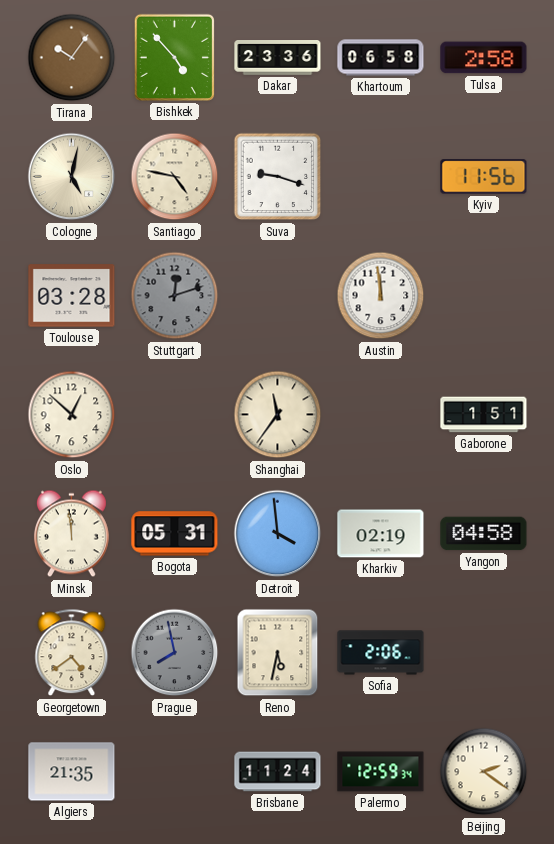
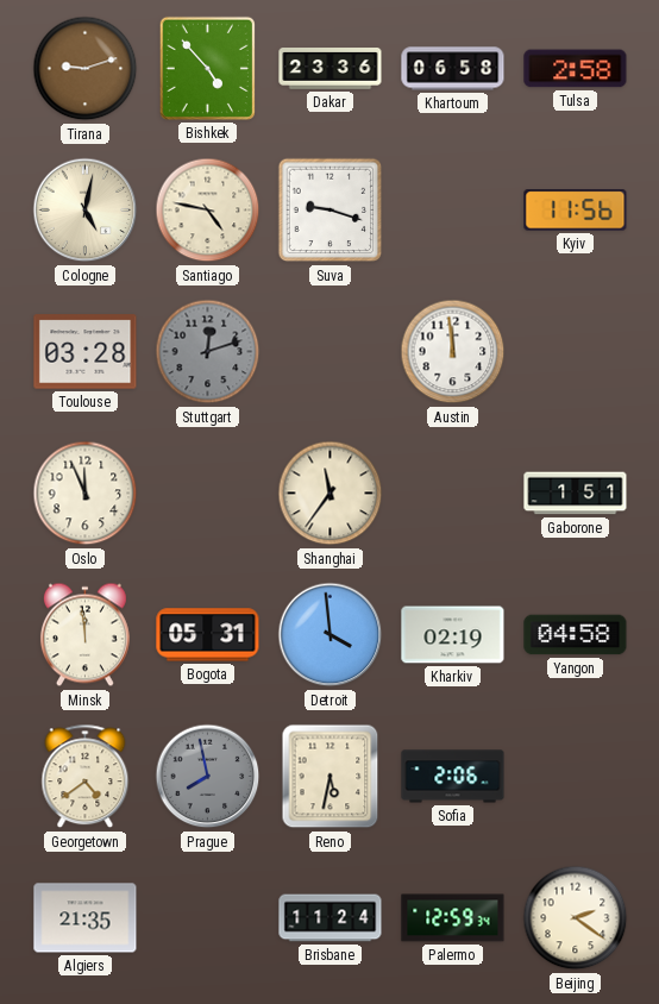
Tirana: 10:06 -> 9:12 (86, 69)
Oslo: 12:52 -> 11:56 (86, 494)
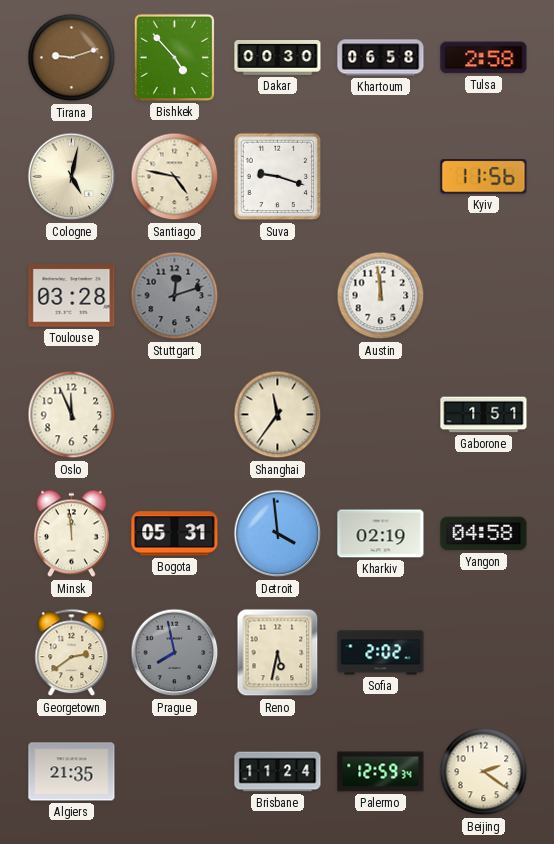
Dakar: 23:36 -> 00:30 (278, 58)
Georgetown: 4:39 -> 2:39 (72, 653)
Sofia: 2:06 -> 2:02 (381, 653)
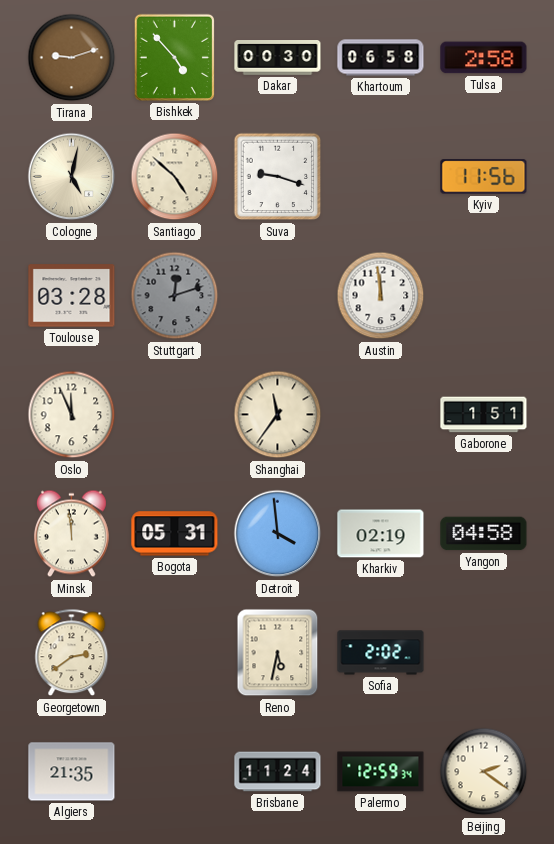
Santiago: 4:47 -> 4:52 (175, 177)
Prague: 7:58 -> none (175, 653)
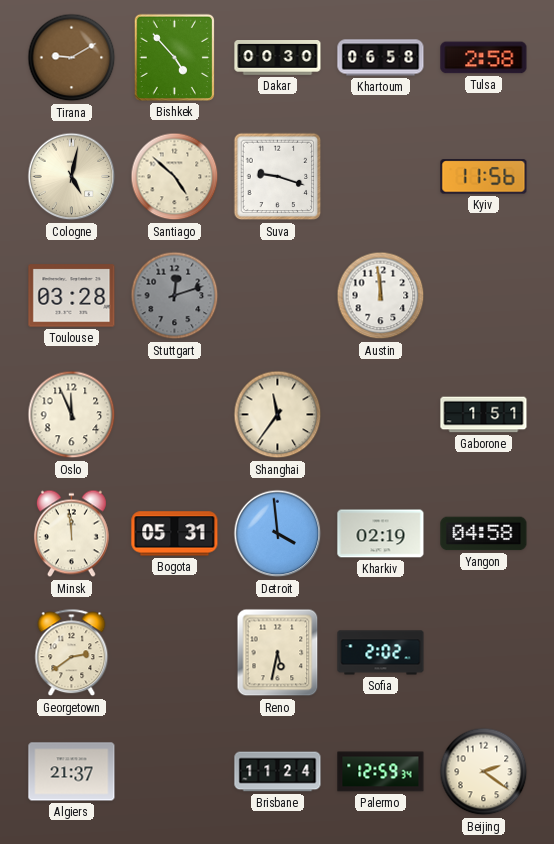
Tirana: 9:12 -> 9:10 (72, 58)
Algiers: 21:35 -> 21:37 (72, 772)
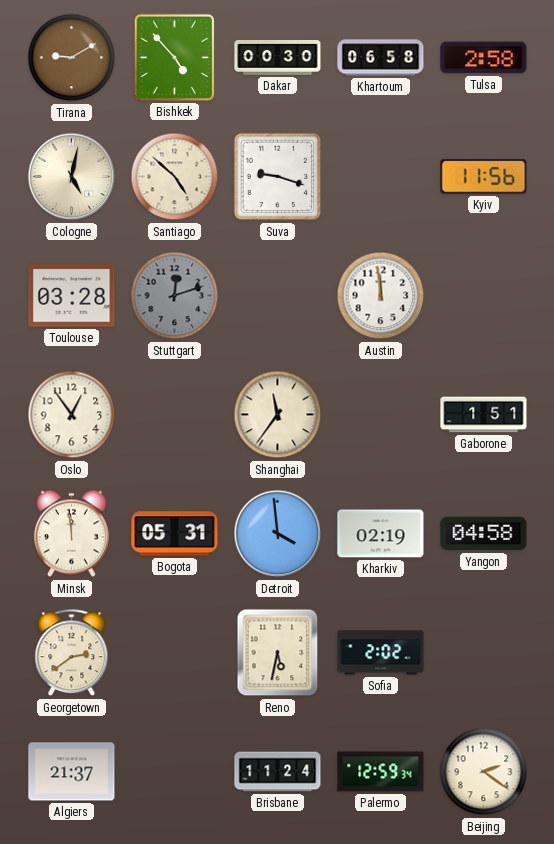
Oslo: 11:56 -> 12:54 (72, 415)
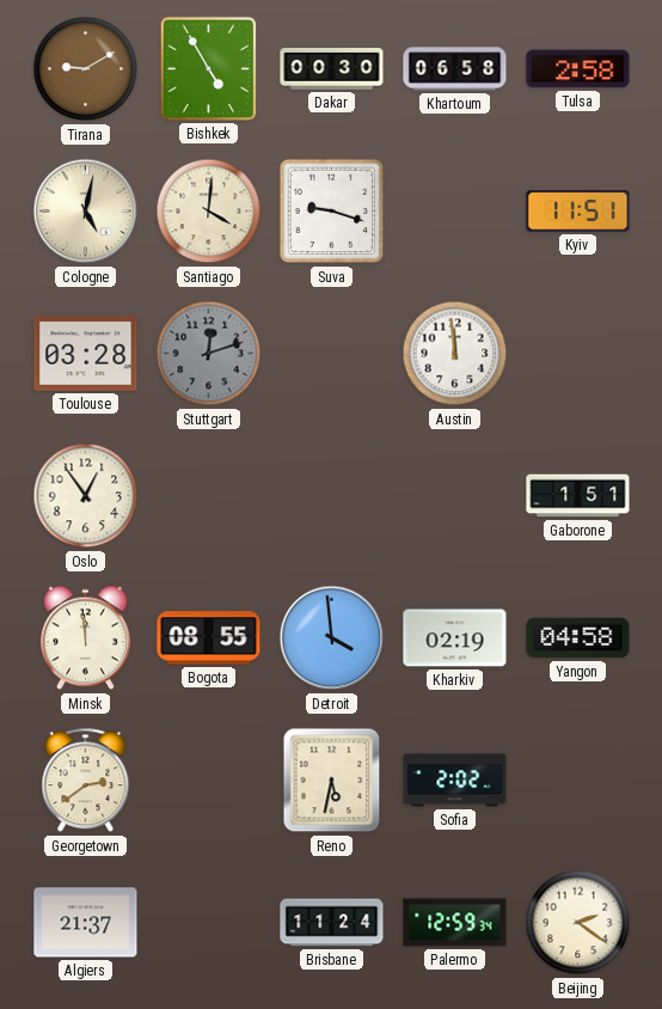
Bishkek: 4:53 -> 4:55 (208, 68)
Santiago: 4:52 -> 4:01 (209, 212)
Kyiv: 11:56 -> 11:51 (578, 212)
Shanghai: 11:36 -> none (278, 415)
Bogota: 05:31 -> 08:55 (209, 638)
